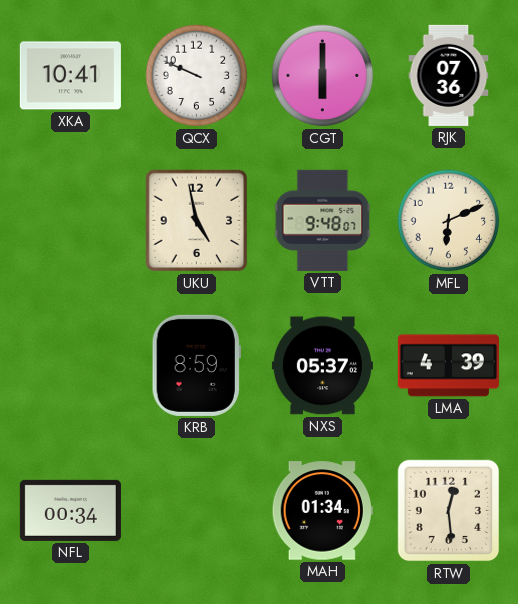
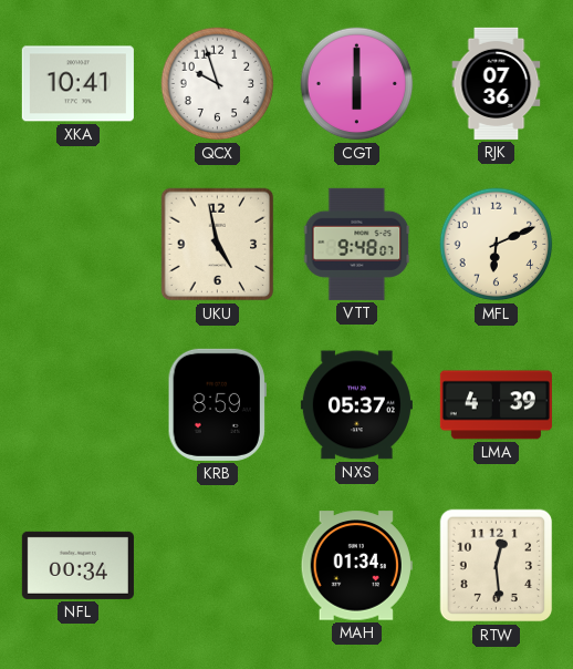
QCX: 9:49 -> 9:57 (218, 84)
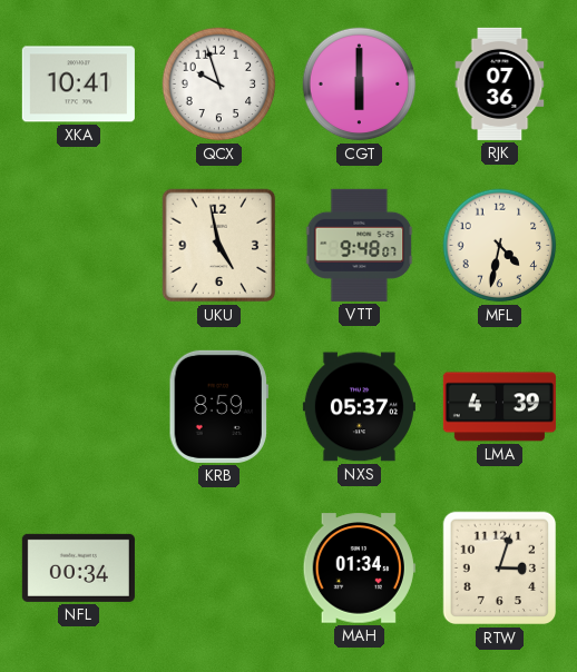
MFL: 6:11 -> 4:32 (500, 246)
RTW: 12:29 -> 3:03 (500, 569)
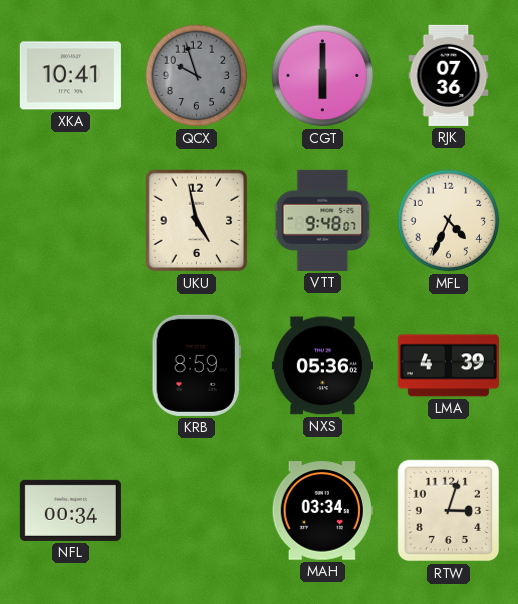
QCX dial: white -> grey (197, 76)
MFL: 4:32 -> 4:34 (449, 221)
NXS: 05:37 -> 05:36 (322, 366)
MAH: 01:34 -> 03:34 (322, 511)
